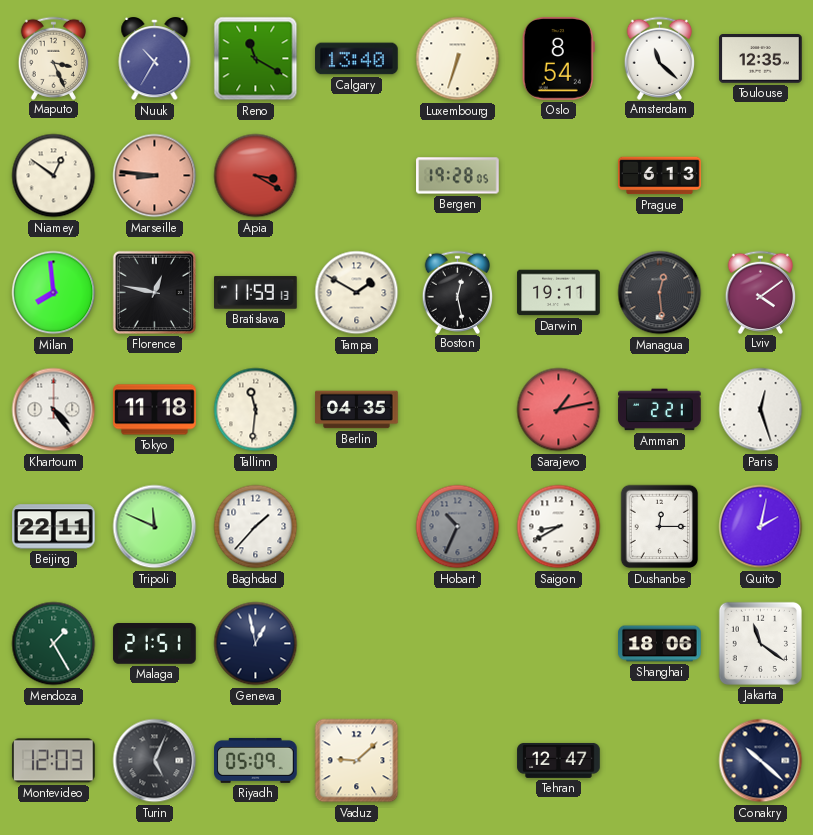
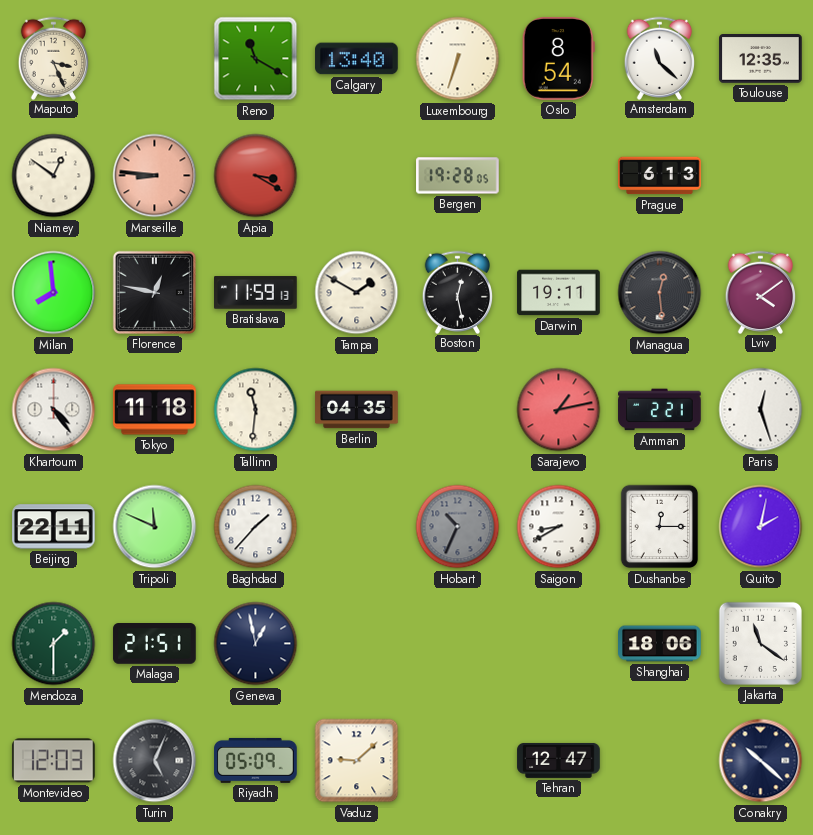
Nuuk: 10:35 -> none (155, 60)
Mendoza: 1:25 -> 1:30 (54, 644)
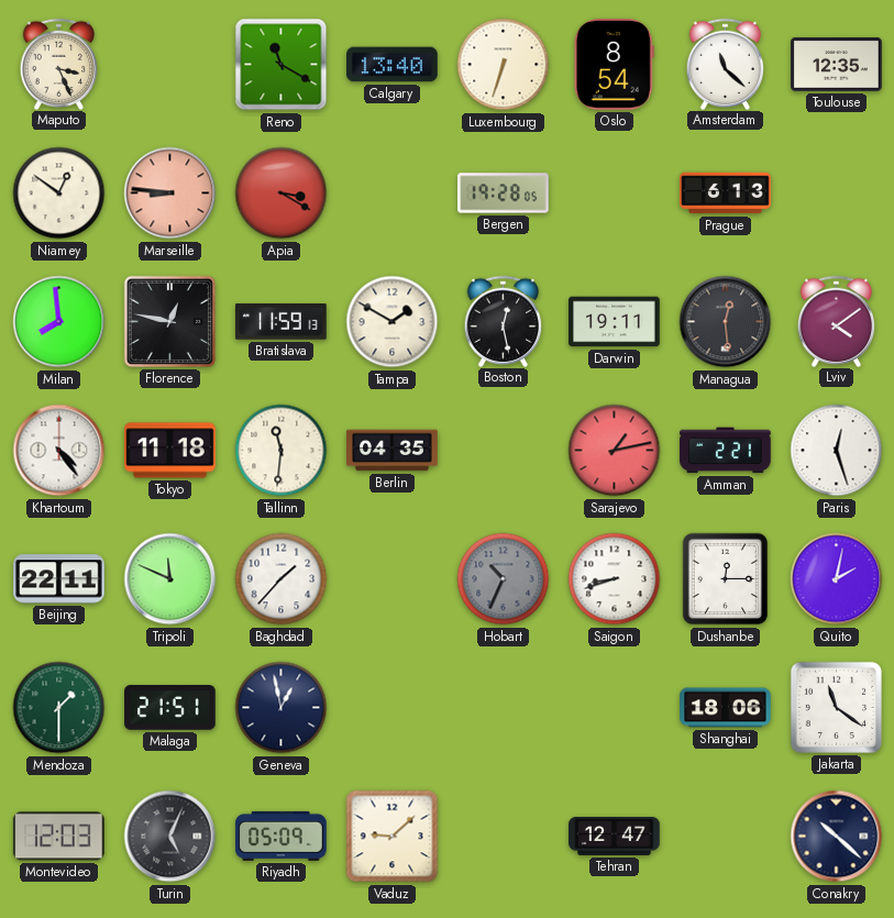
Saigon: 8:40 -> 8:42 (615, 579)
